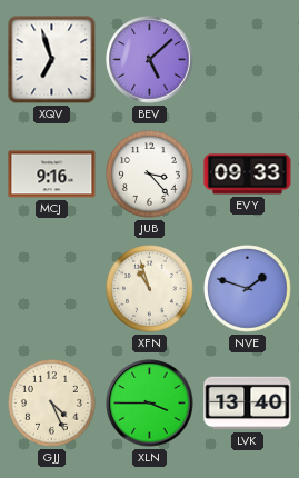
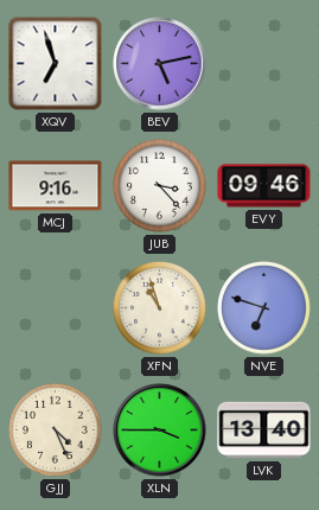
BEV: 5:08 -> 5:13 (160, 64)
EVY: 09:33 -> 09:46 (264, 186)
NVE: 1:48 -> 6:48 (264, 308)
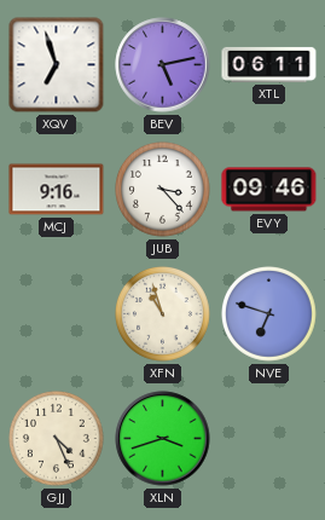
XTL: none -> 06:11 (269, 64)
XLN: 3:45 -> 3:42 (163, 439)
LVK: 13:40 -> none (264, 431)
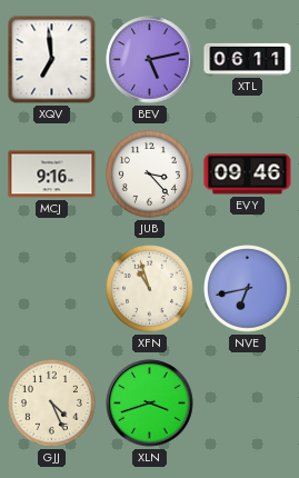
XQV: 6:57 -> 6:59 (52, 60)
NVE: 6:48 -> 6:43 (248, 289)
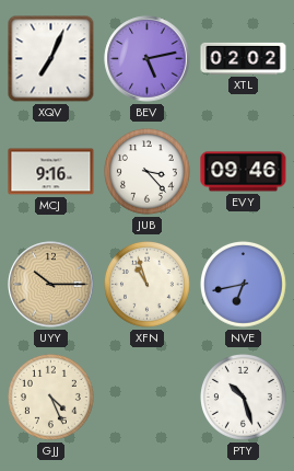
XQV: 6:59 -> 7:04 (51, 59)
XTL: 06:11 -> 02:02 (244, 58)
UYY: none -> 10:15 (51, 285)
XLN: 3:42 -> none (150, 404)
PTY: none -> 10:27 (244, 398)
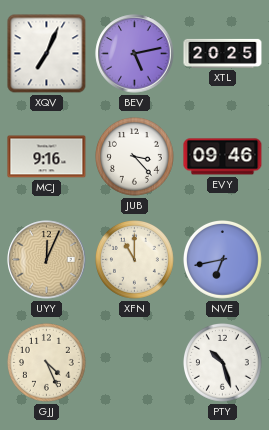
XTL: 02:02 -> 20:25 (223, 53)
UYY: 10:15 -> 12:04 (47, 260)
XFN: 10:57 -> 11:00 (135, 260)
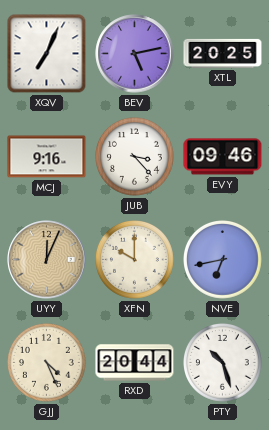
XFN: 11:00 -> 10:00 (135, 260)
RXD: none -> 20:44 (135, 363)
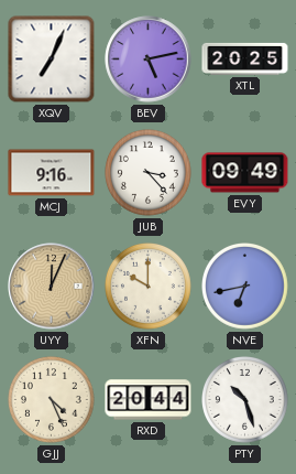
EVY: 09:46 -> 09:49 (245, 173)
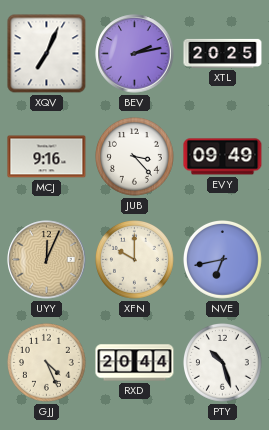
BEV: 5:13 -> 2:13 (135, 54)
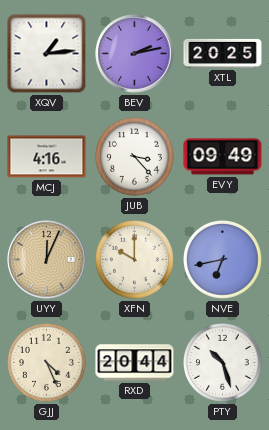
XQV: 7:04 -> 1:14 (47, 54)
MCJ: 9:16 -> 4:16 (47, 157)
